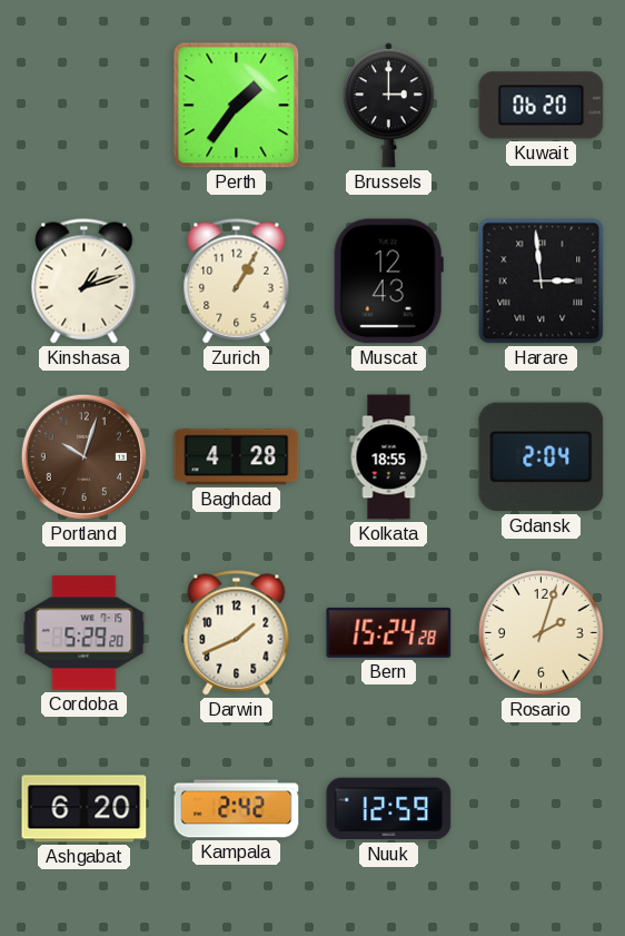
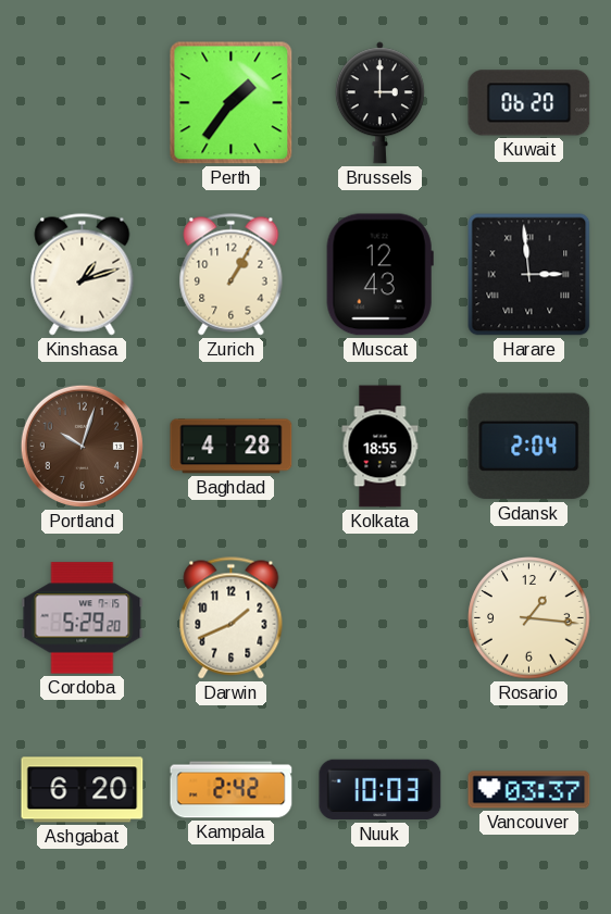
Bern: 15:24 -> none (389, 632)
Rosario: 2:03 -> 1:16 (529, 618)
Nuuk: 12:59 -> 10:03 (381, 790)
Vancouver: none -> 03:37 (529, 790)
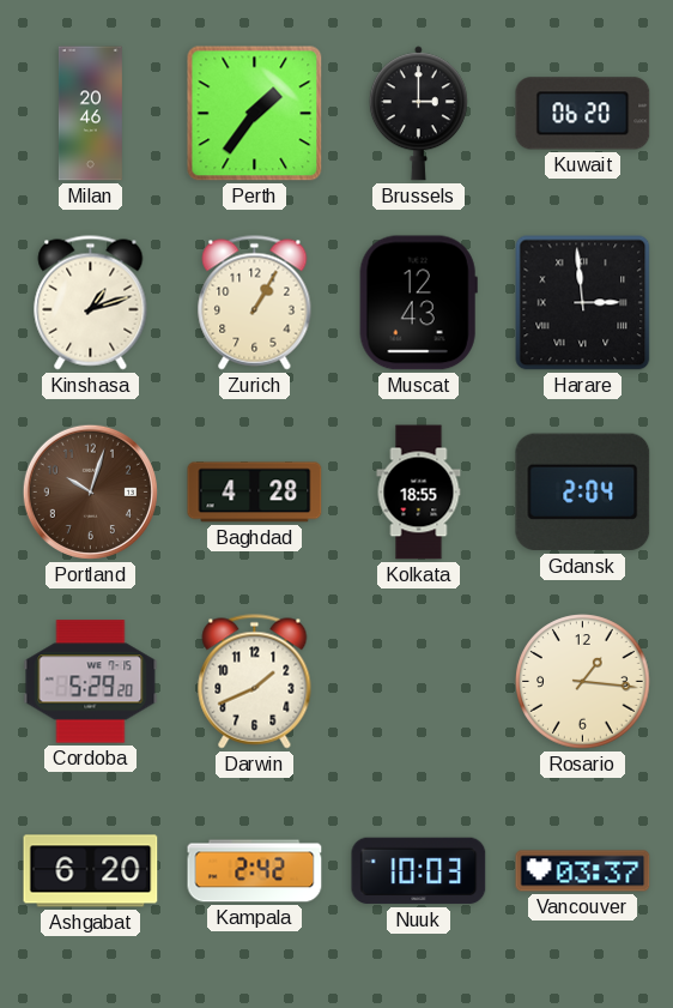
Milan: none -> 20:46 (90, 114)
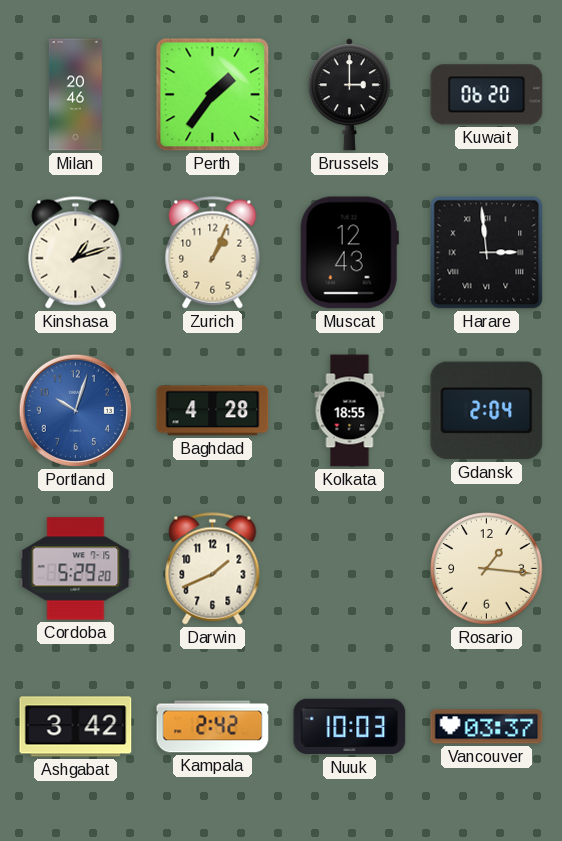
Zurich: 1:05 -> 1:04 (213, 253)
Portland dial: brown -> blue (75, 410)
Ashgabat: 6:20 -> 3:42 (76, 727)
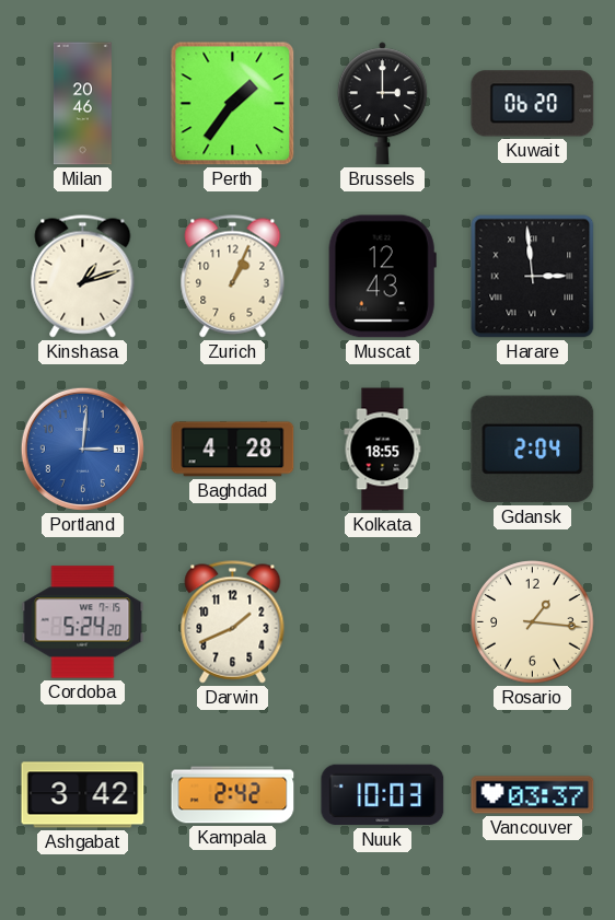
Portland: 10:03 -> 3:01 (82, 449)
Cordoba: 5:29 -> 5:24 (83, 622)
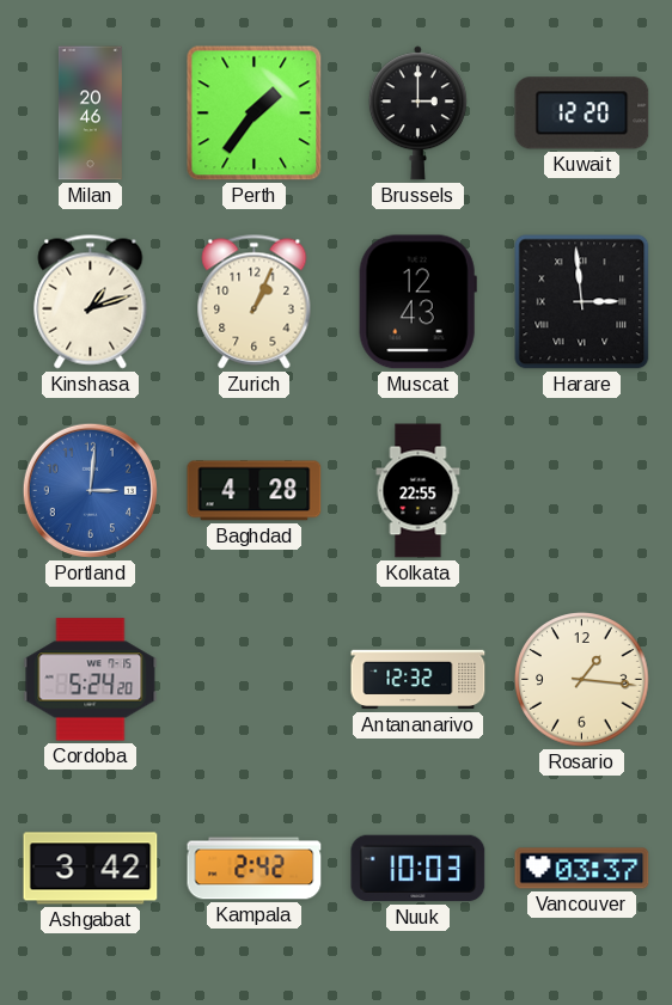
Kuwait: 06:20 -> 12:20 (582, 114)
Kolkata: 18:55 -> 22:55 (419, 491)
Gdansk: 2:04 -> none (533, 450)
Darwin: 1:41 -> none (233, 622)
Antananarivo: none -> 12:32 (419, 680)
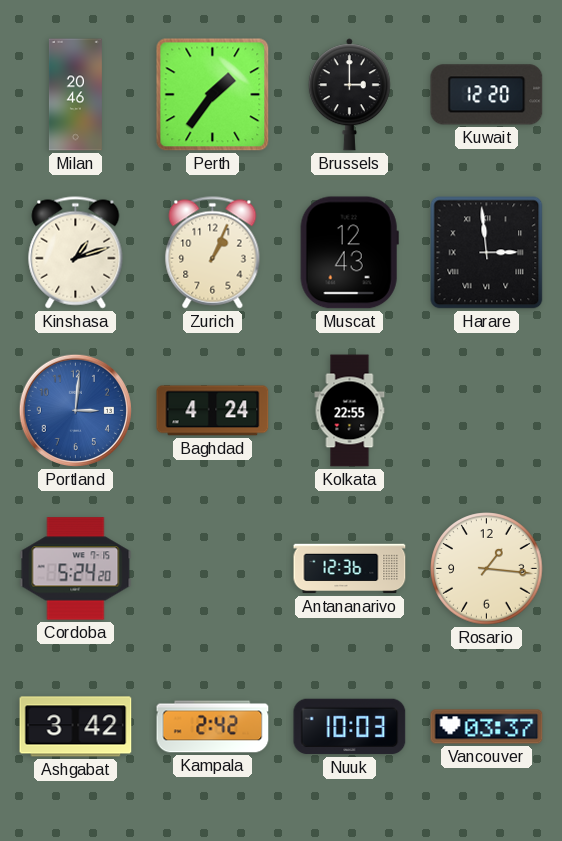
Baghdad: 4:28 -> 4:24 (213, 411)
Antananarivo: 12:32 -> 12:36 (350, 569)
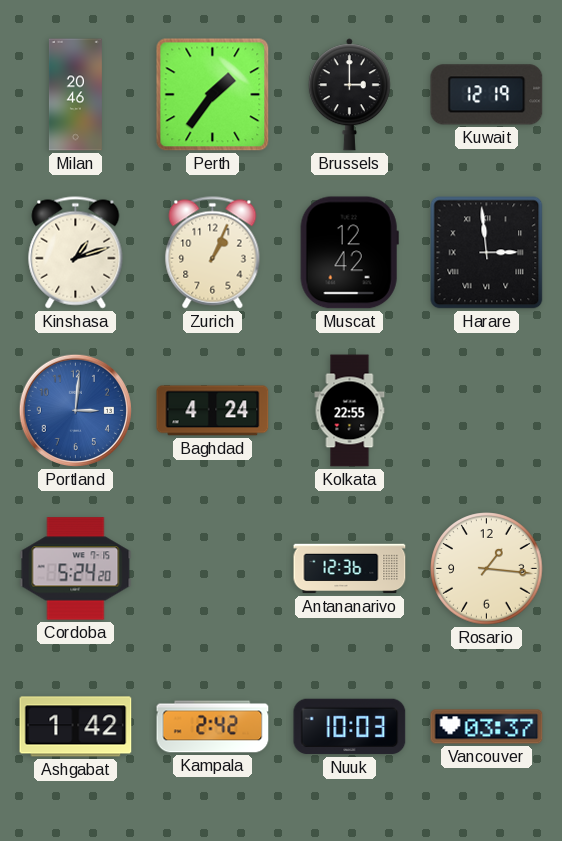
Kuwait: 12:20 -> 12:19 (487, 95)
Muscat: 12:43 -> 12:42 (349, 253)
Ashgabat: 3:42 -> 1:42 (76, 727)
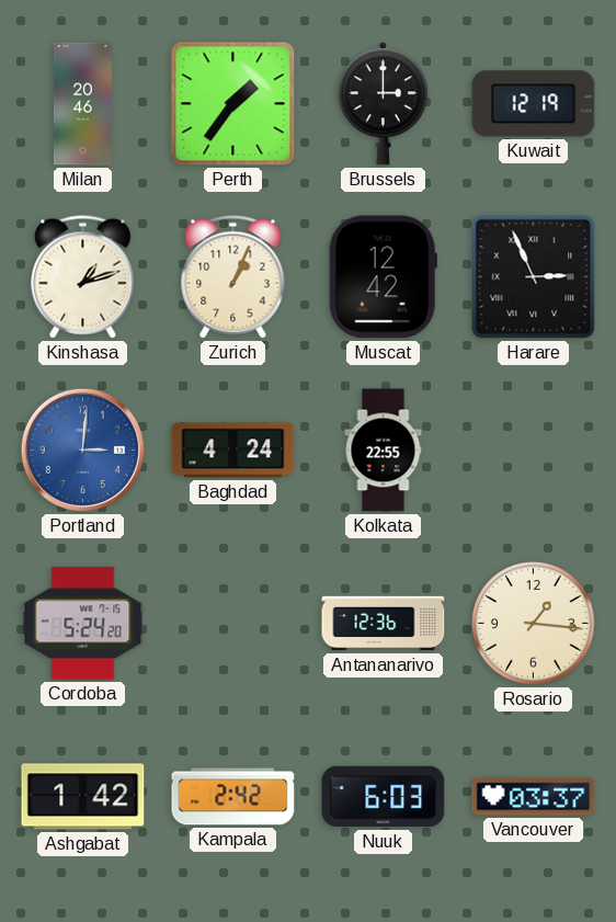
Harare: 2:59 -> 2:56 (534, 277)
Nuuk: 10:03 -> 6:03 (384, 797)
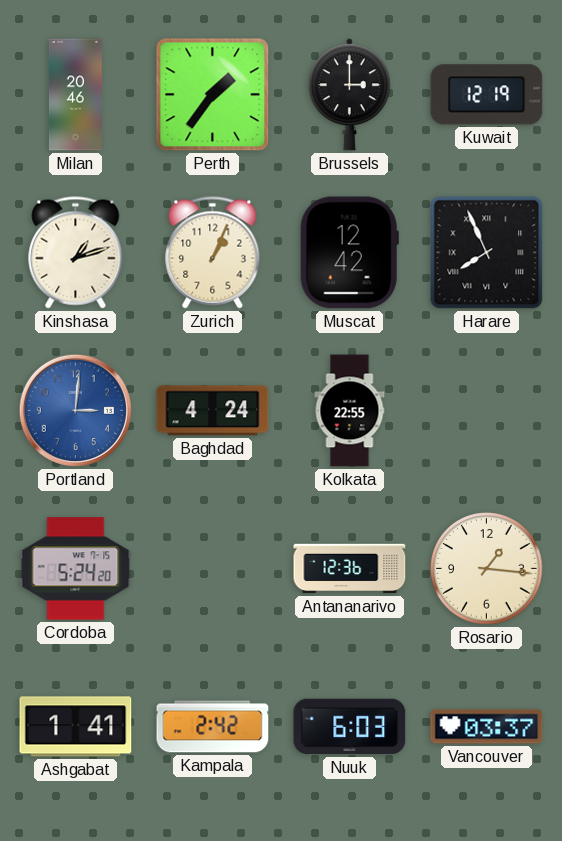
Harare: 2:56 -> 7:56 (487, 253)
Ashgabat: 1:42 -> 1:41 (76, 727)
